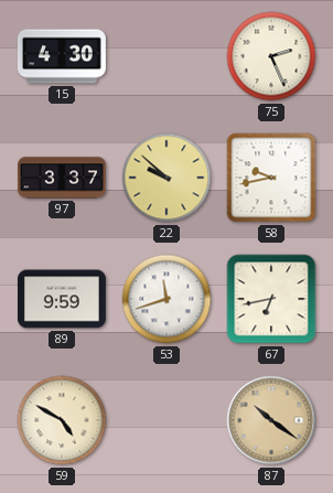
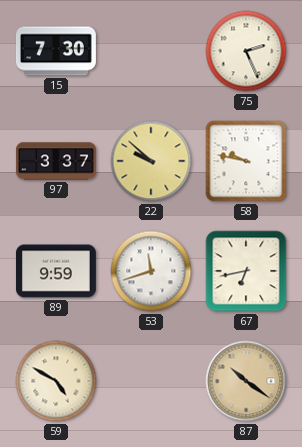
15: 4:30 -> 7:30 (56, 51)
58: 9:43 -> 9:47 (246, 161)
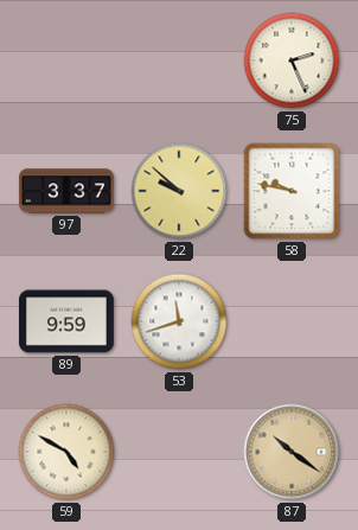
15: 7:30 -> none (56, 51)
67: 6:43 -> none (246, 271)
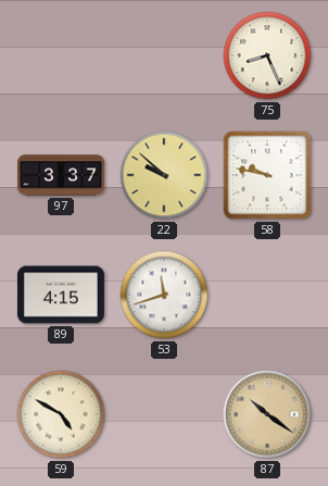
75: 2:26 -> 8:26 (267, 55)
89: 9:59 -> 4:15 (61, 295)
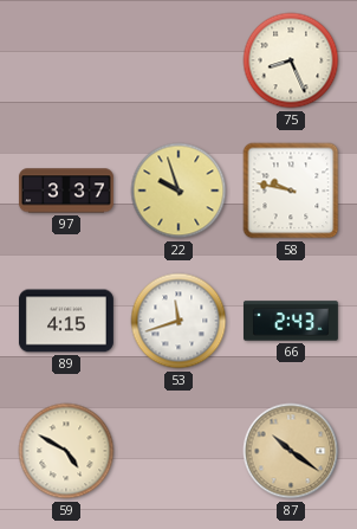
22: 9:52 -> 9:57 (178, 191)
66: none -> 2:43 (291, 321)
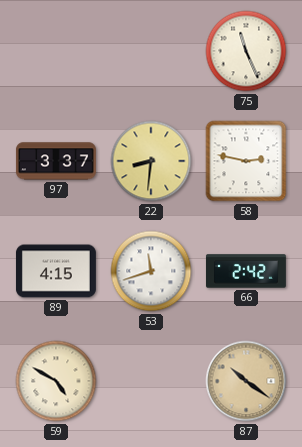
75: 8:26 -> 11:26 (246, 51)
22: 9:57 -> 8:31 (151, 161)
58: 9:47 -> 2:47 (246, 161)
66: 2:43 -> 2:42 (246, 271)
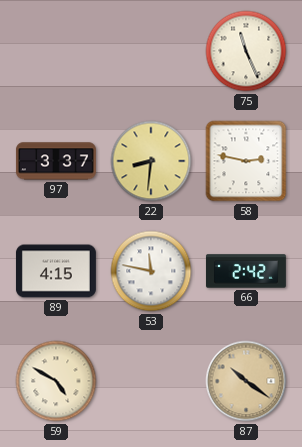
53: 11:42 -> 11:47 (151, 271)
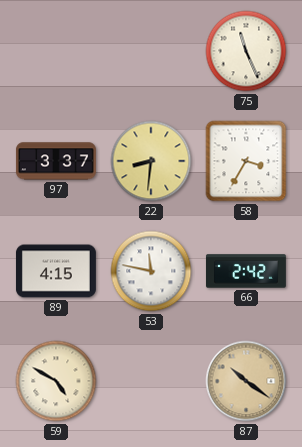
58: 2:47 -> 3:35 (246, 161)
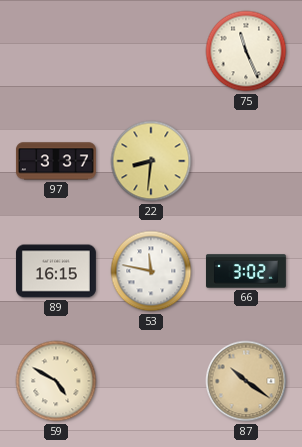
58: 3:35 -> none (246, 161)
89: 4:15 -> 16:15 (56, 271)
66: 2:42 -> 3:02 (246, 271)
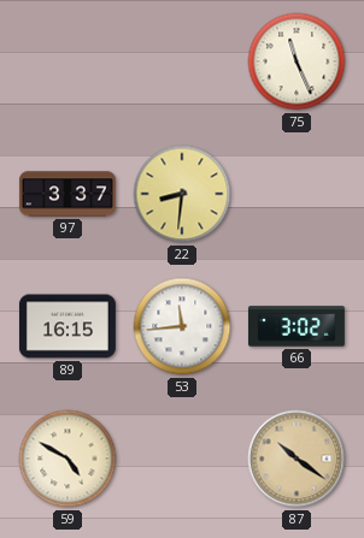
53: 11:47 -> 11:44 (182, 326)
